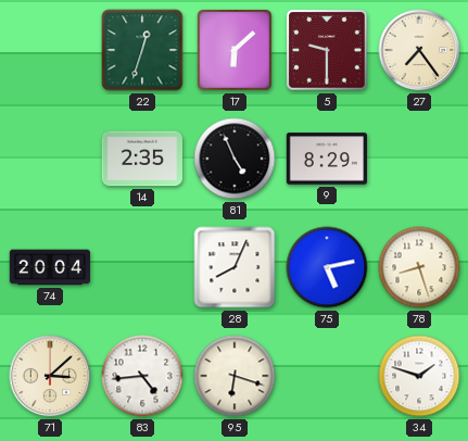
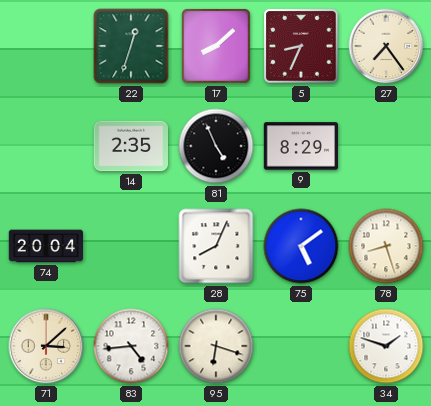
17: 6:08 -> 8:08 (217, 47)
5: 9:30 -> 8:34 (301, 46)
75: 5:13 -> 5:09 (301, 246)
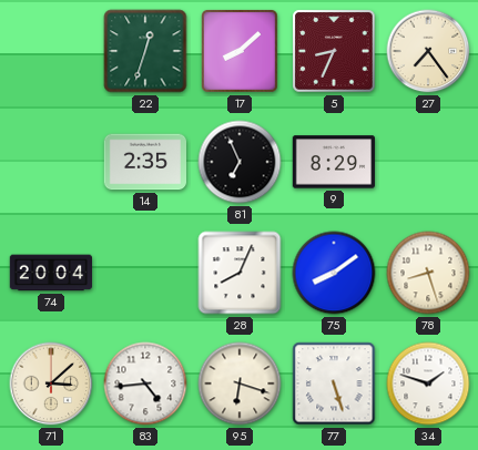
81: 4:56 -> 6:56 (240, 162)
75: 5:09 -> 8:09 (334, 273)
77: none -> 5:27 (334, 383)
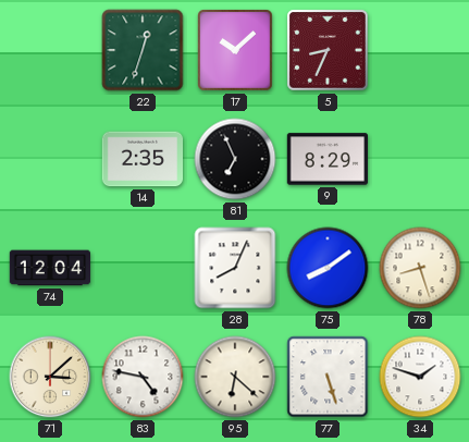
17: 8:08 -> 10:08 (236, 51)
27: 7:24 -> none (428, 51)
74: 20:04 -> 12:04 (50, 268)
83: 4:44 -> 4:47 (143, 377)
95: 6:18 -> 6:22 (235, 377)
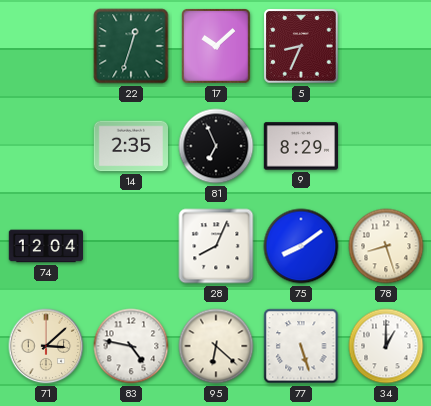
34: 1:48 -> 1:00 (386, 346)
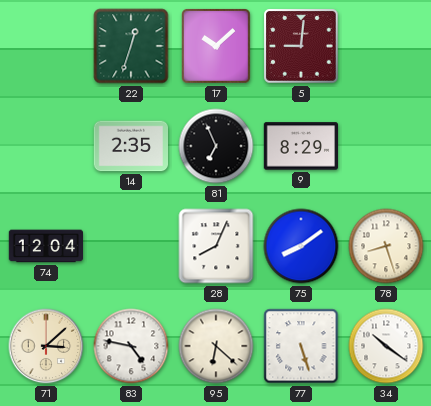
5: 8:34 -> 9:01 (301, 46)
34: 1:00 -> 10:21 (386, 346)
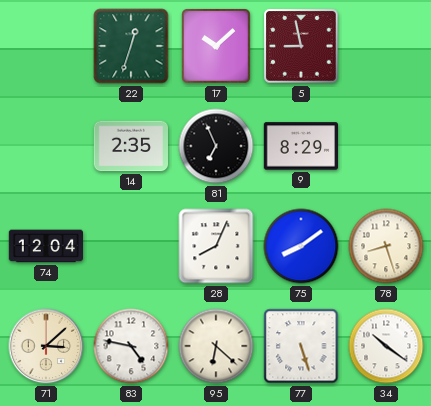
5: 9:01 -> 8:58 (301, 46)
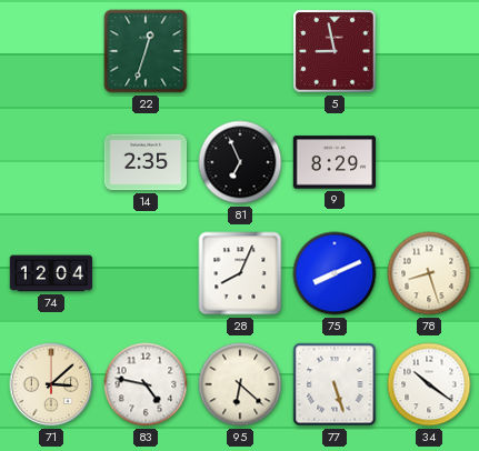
17: 10:08 -> none (217, 47)
75: 8:09 -> 8:11 (335, 273)
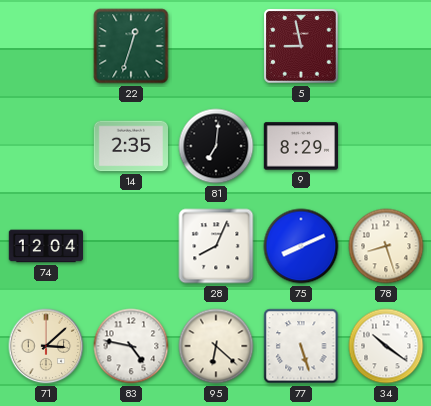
81: 6:56 -> 7:01 (216, 146)
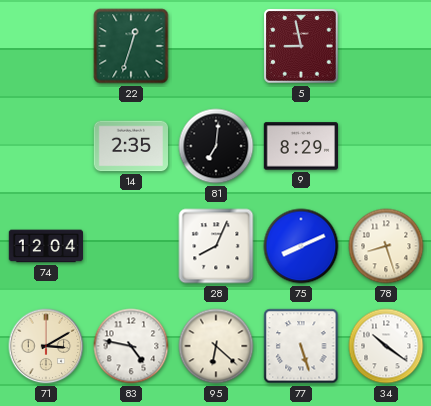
71: 3:08 -> 3:10 (46, 346)
